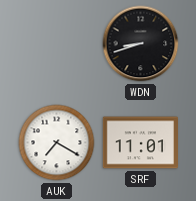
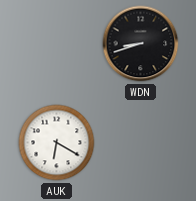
AUK: 7:20 -> 6:20 (57, 143)
SRF: 11:01 -> none (140, 143)
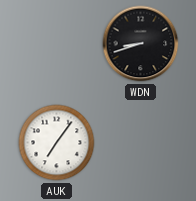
AUK: 6:20 -> 7:06 (57, 143)
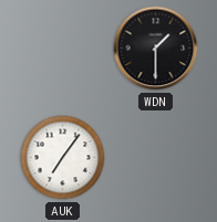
WDN: 8:42 -> 1:30 (156, 49)
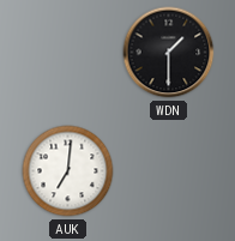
AUK: 7:06 -> 7:01 (68, 171)
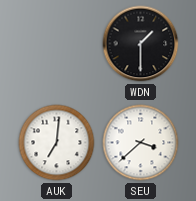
SEU: none -> 3:38 (141, 143)
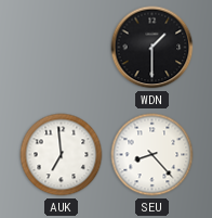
AUK: 7:01 -> 6:59 (62, 155)
SEU: 3:38 -> 8:23 (153, 155)
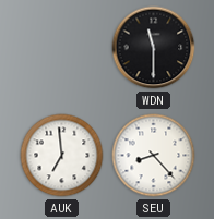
WDN: 1:30 -> 11:30 (154, 48)
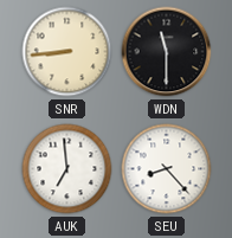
SNR: none -> 8:44 (67, 52)
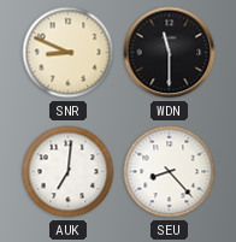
SNR: 8:44 -> 8:49 (69, 53)
AUK: 6:59 -> 7:01 (69, 172)
